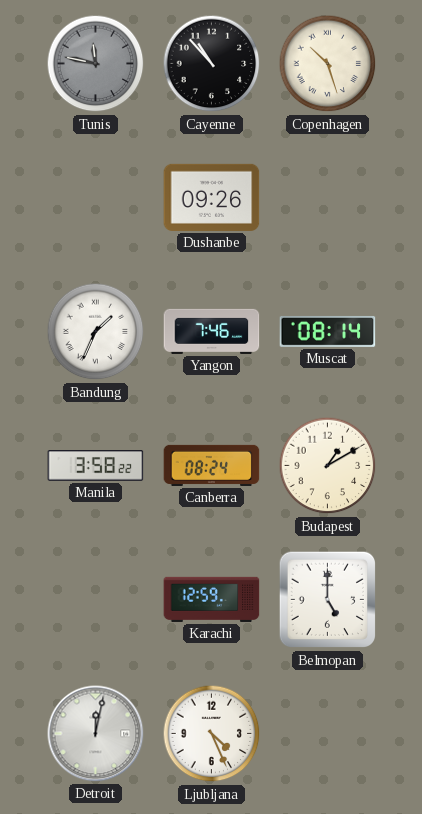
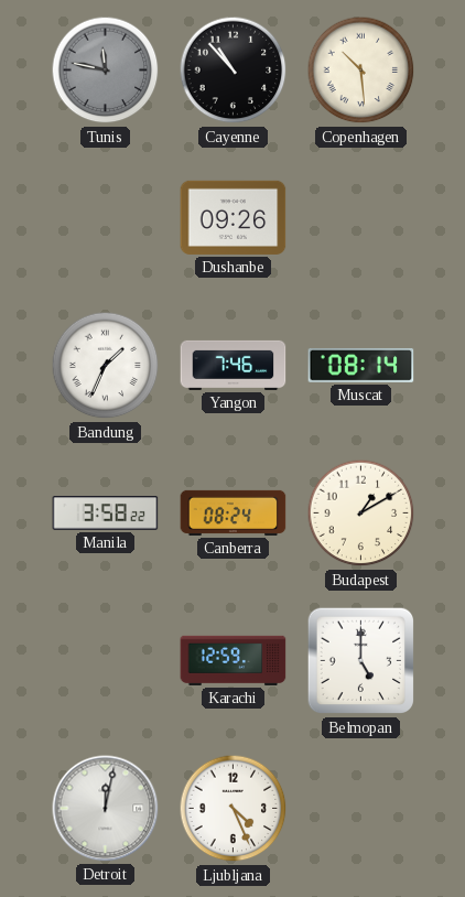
Copenhagen: 10:27 -> 10:29 (361, 71)
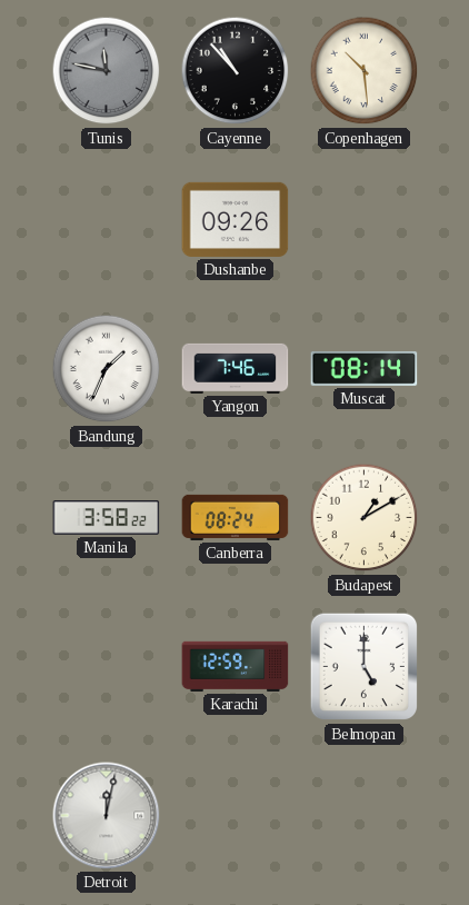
Ljubljana: 4:26 -> none (234, 809)
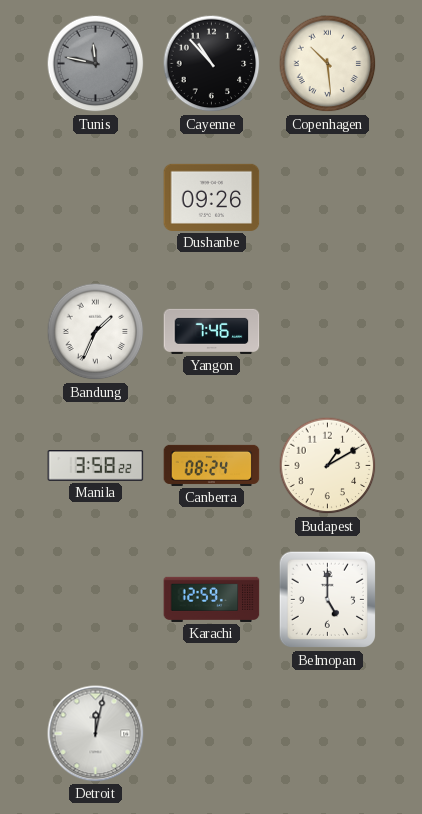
Muscat: 08:14 -> none (365, 368)
